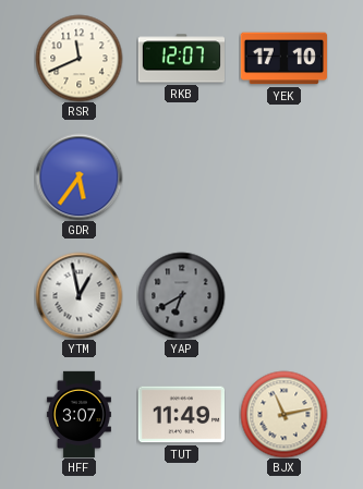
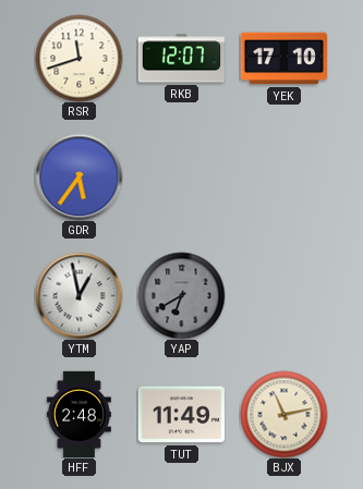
RSR: 11:41 -> 11:42 (78, 58)
HFF: 3:07 -> 2:48 (78, 414)
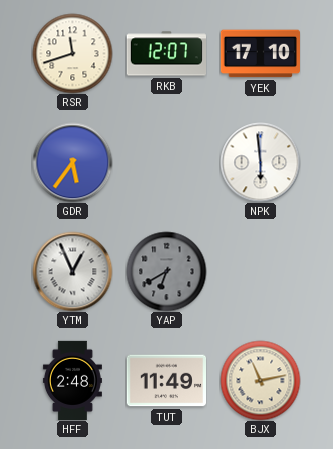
NPK: none -> 5:59 (260, 162)
YTM: 12:58 -> 12:56 (72, 271)
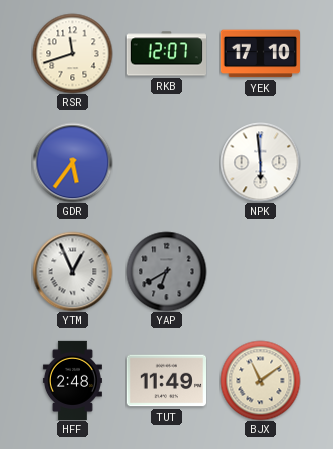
BJX: 11:13 -> 11:09 (260, 380)
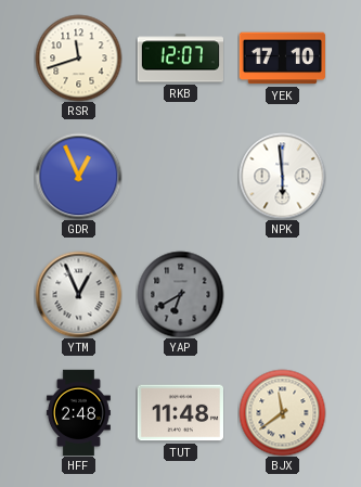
GDR: 5:36 -> 12:56 (78, 176)
TUT: 11:49 -> 11:48 (180, 413)
BJX: 11:09 -> 11:39 (282, 412)
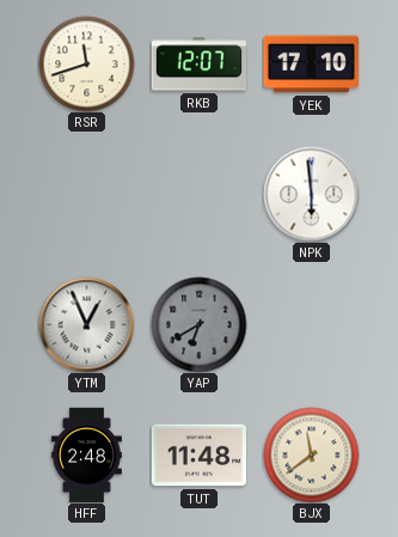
GDR: 12:56 -> none (78, 176)
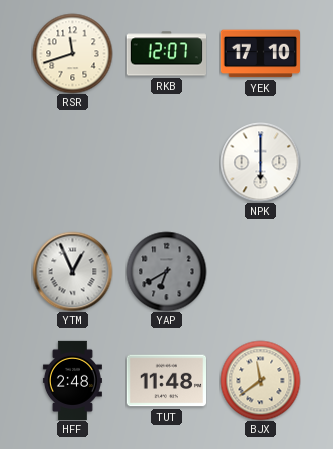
NPK: 5:59 -> 6:00 (260, 162)
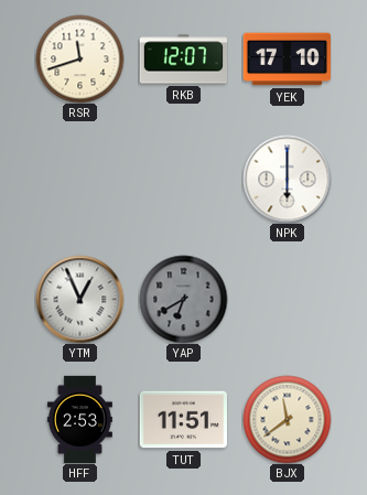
HFF: 2:48 -> 2:53 (79, 419)
TUT: 11:48 -> 11:51 (183, 420)
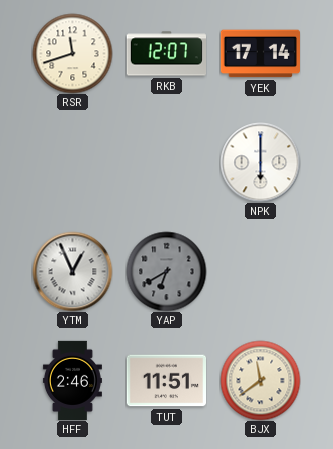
YEK: 17:10 -> 17:14 (260, 54)
HFF: 2:53 -> 2:46 (72, 380)
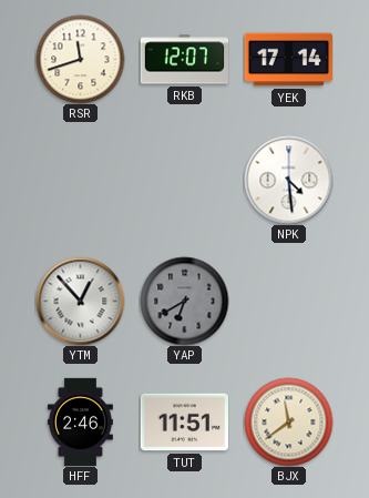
NPK: 6:00 -> 4:29 (288, 180)
YTM: 12:56 -> 12:53 (80, 301)
